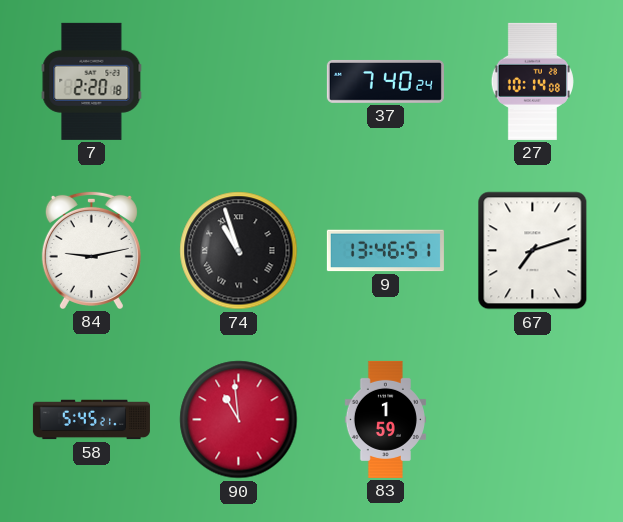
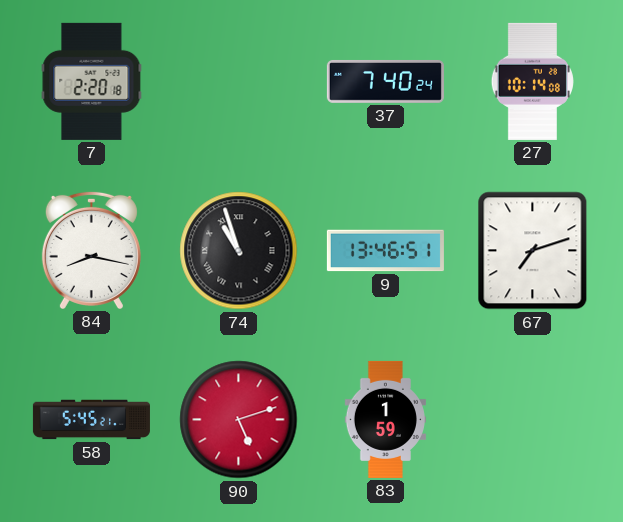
84: 9:13 -> 8:17 (91, 250)
90: 10:59 -> 5:12 (239, 420)
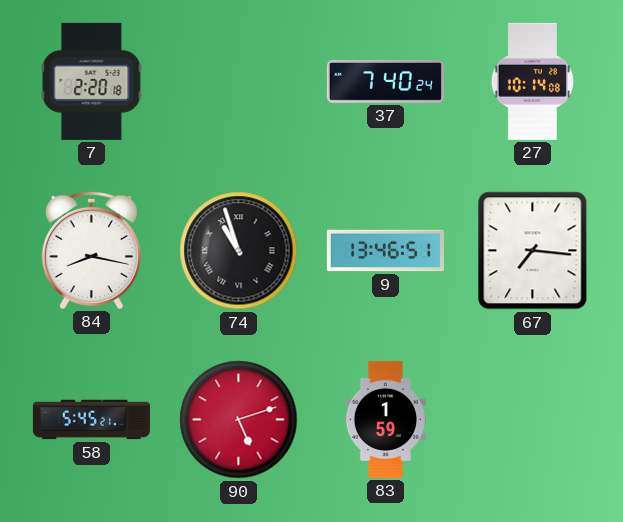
67: 7:12 -> 7:16 (533, 251)
